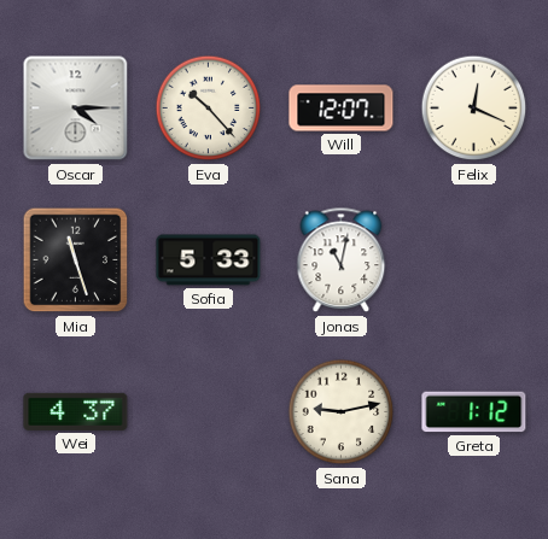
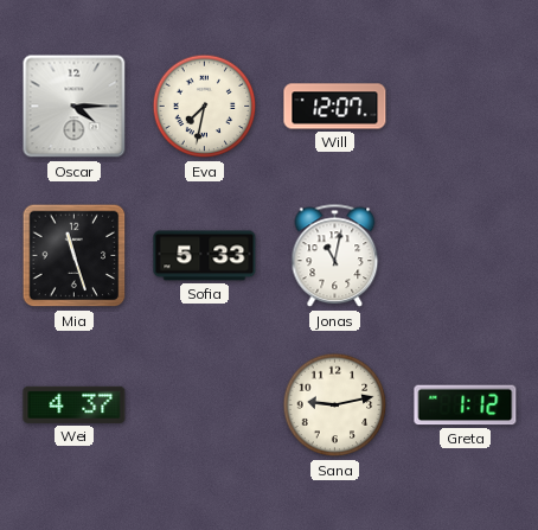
Eva: 10:23 -> 7:32 (205, 107)
Felix: 12:19 -> none (474, 109)
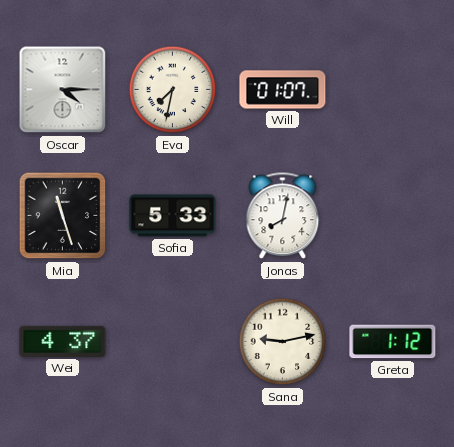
Will: 12:07 -> 01:07 (283, 90)
Jonas: 11:02 -> 8:02 (283, 216)
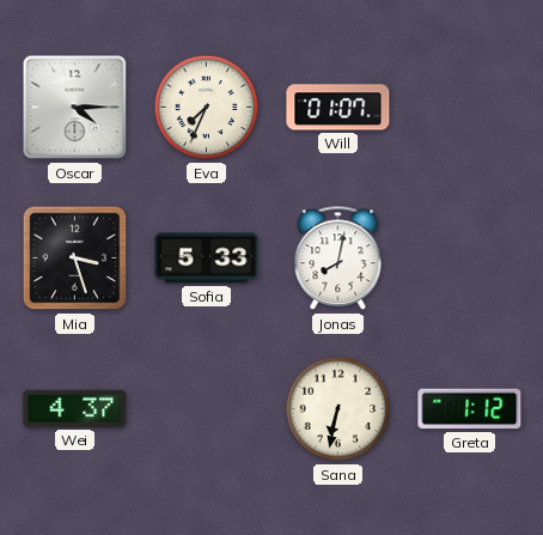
Eva: 7:32 -> 7:34 (207, 108)
Mia: 11:27 -> 3:27 (75, 259)
Sana: 9:13 -> 6:32 (338, 409)
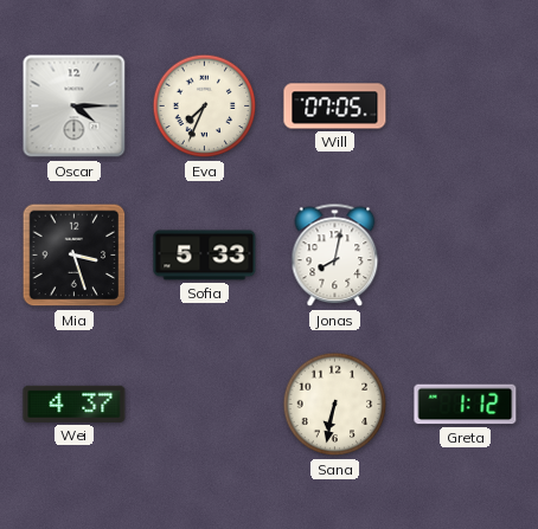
Will: 01:07 -> 07:05 (335, 107)
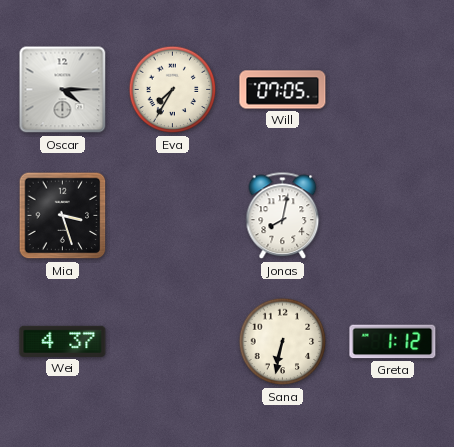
Eva: 7:34 -> 7:35 (173, 90)
Sofia: 5:33 -> none (205, 256)
